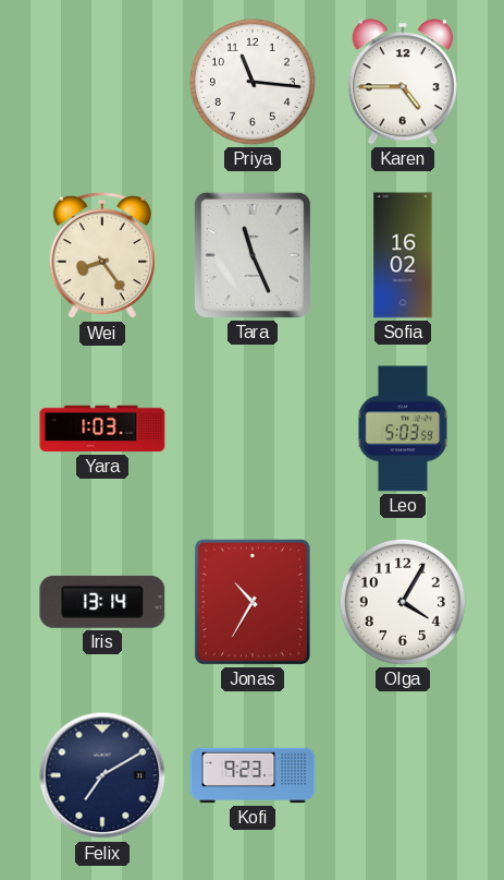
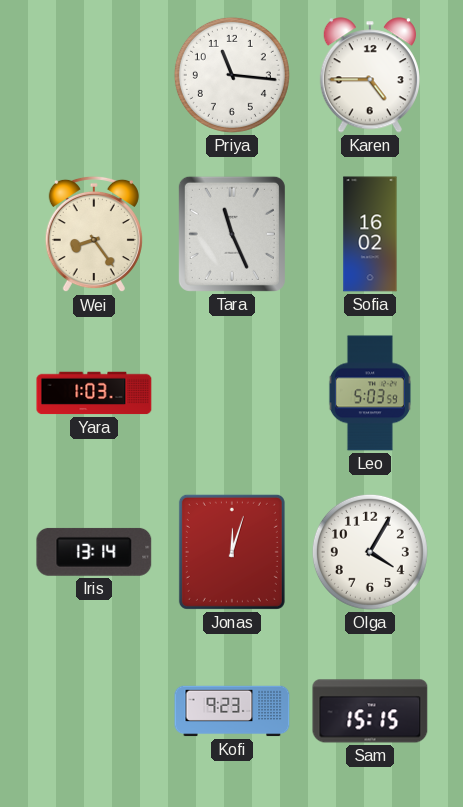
Jonas: 10:35 -> 12:03 (232, 552)
Felix: 7:10 -> none (102, 775)
Sam: none -> 15:15 (370, 711)
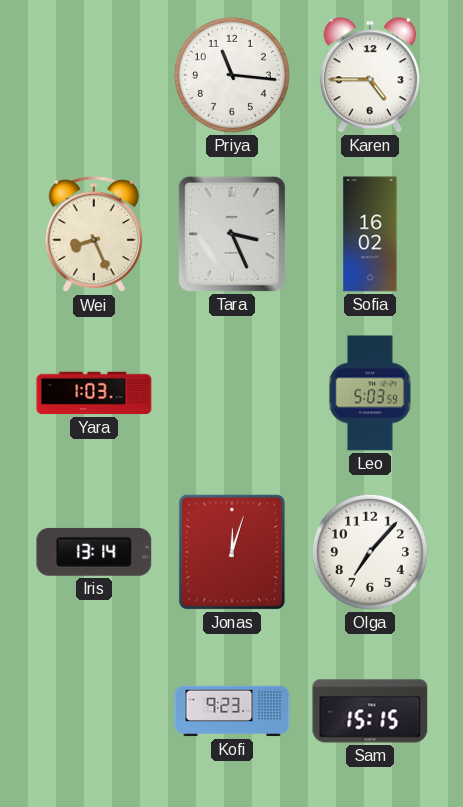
Wei: 8:24 -> 8:26 (94, 234)
Tara: 11:26 -> 3:26 (232, 234)
Olga: 4:05 -> 7:07 (370, 552)
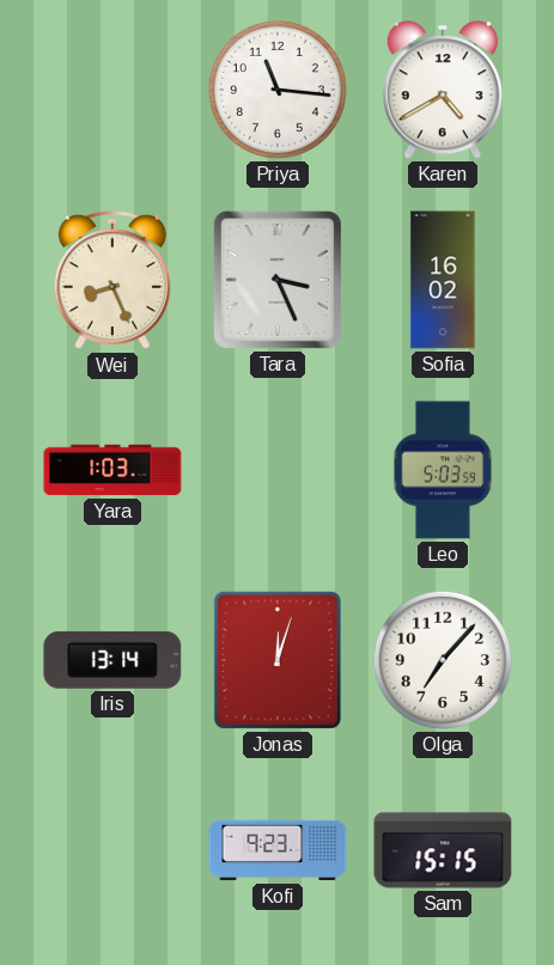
Karen: 4:45 -> 4:40 (443, 90)
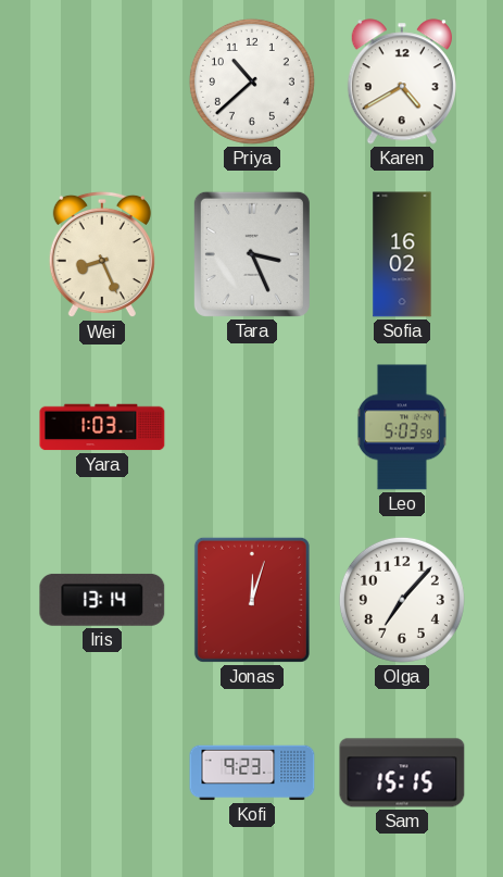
Priya: 11:16 -> 10:38 (252, 82)
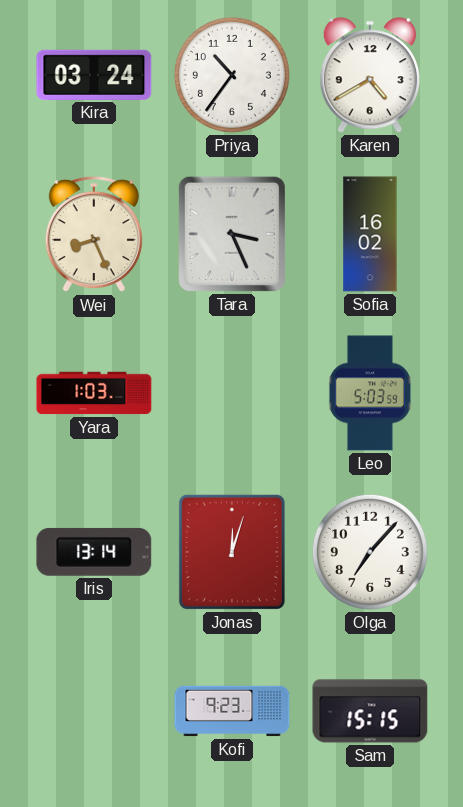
Kira: none -> 03:24 (94, 75)
Priya: 10:38 -> 10:36 (232, 75)
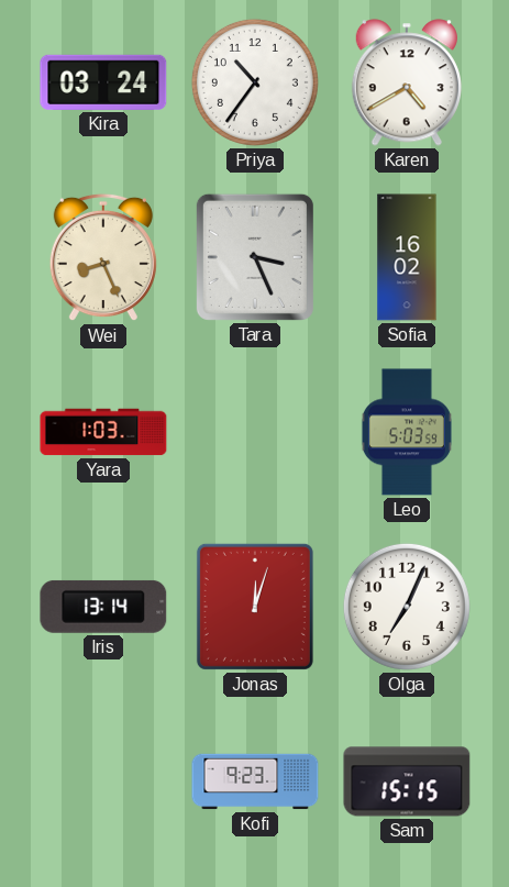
Olga: 7:07 -> 7:04 (407, 607)
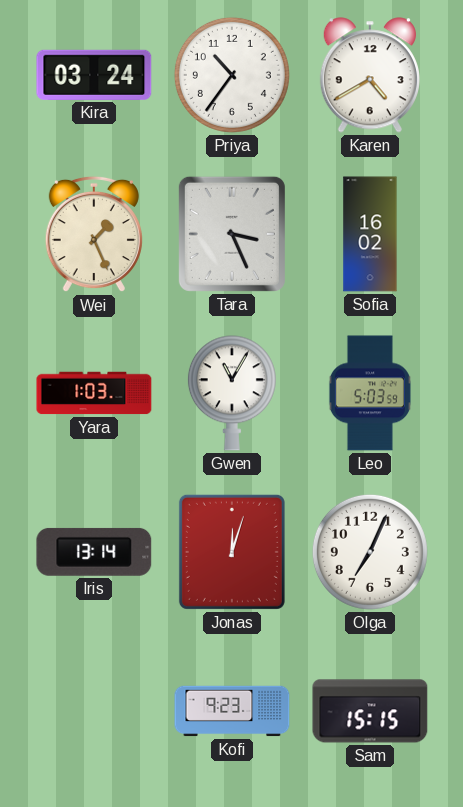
Wei: 8:26 -> 1:26 (94, 234)
Gwen: none -> 11:05 (232, 393)
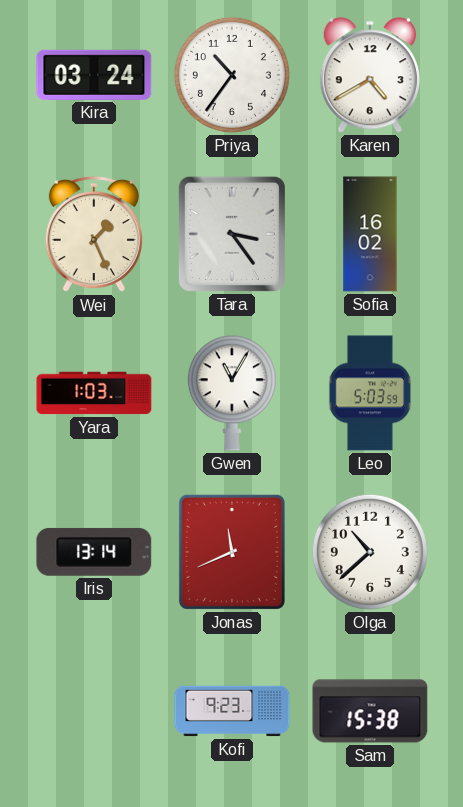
Tara: 3:26 -> 3:24 (232, 234)
Jonas: 12:03 -> 11:41 (232, 552)
Olga: 7:04 -> 10:38 (370, 552)
Sam: 15:15 -> 15:38 (370, 711)
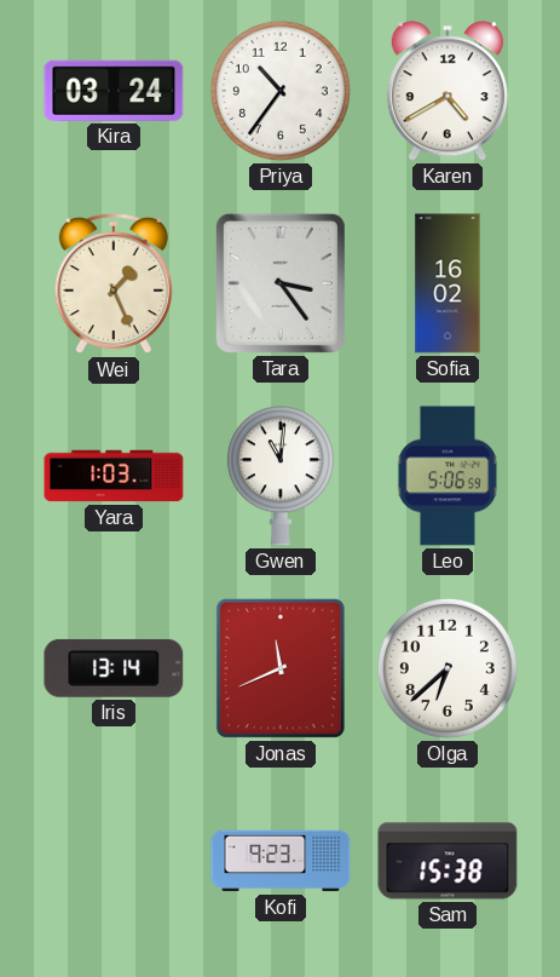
Gwen: 11:05 -> 11:01 (281, 476)
Leo: 5:03 -> 5:06 (448, 476)
Olga: 10:38 -> 6:38 (448, 668)
